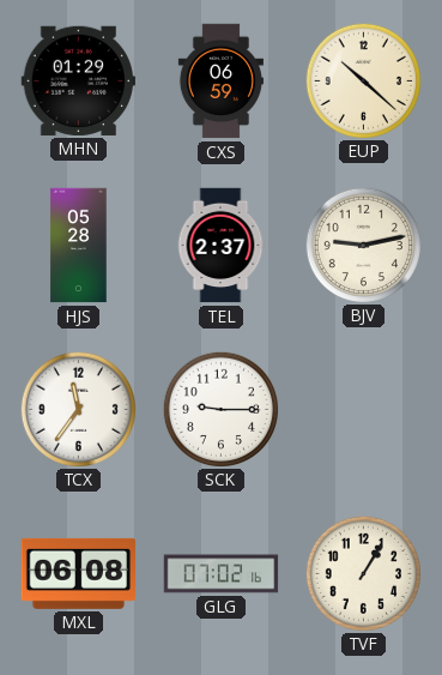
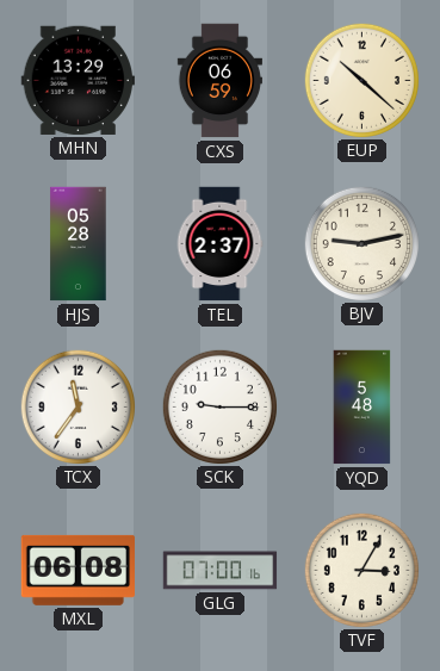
MHN: 01:29 -> 13:29 (79, 80)
YQD: none -> 5:48 (362, 408)
GLG: 07:02 -> 07:00 (221, 571)
TVF: 1:05 -> 3:05 (361, 570)
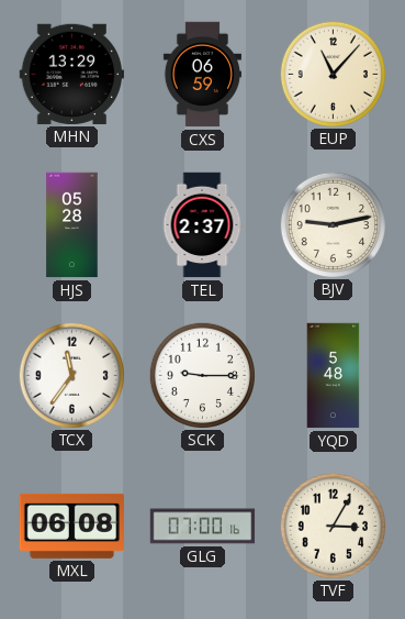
EUP: 10:22 -> 11:07 (333, 74)
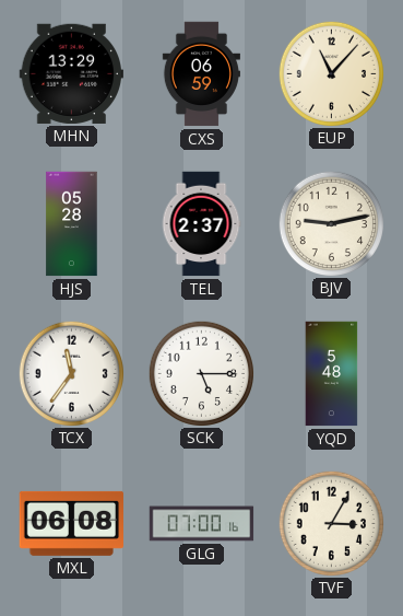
SCK: 9:15 -> 5:15 (201, 373)
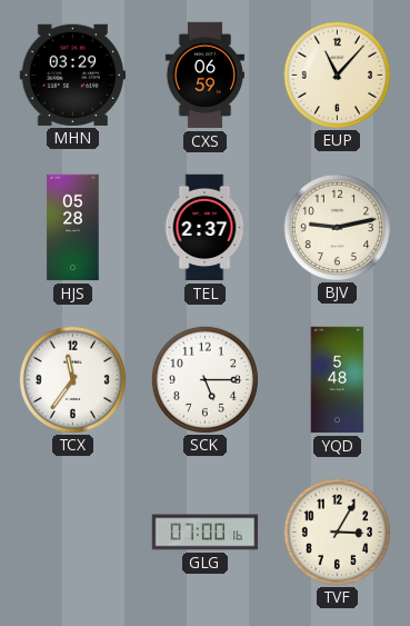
MHN: 13:29 -> 03:29 (73, 74)
MXL: 06:08 -> none (72, 523)
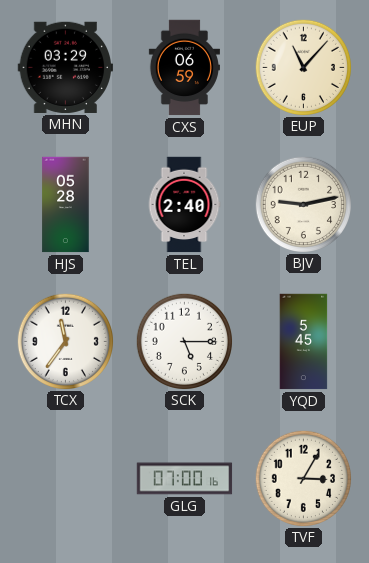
TEL: 2:37 -> 2:40 (184, 205)
YQD: 5:48 -> 5:45 (304, 342)
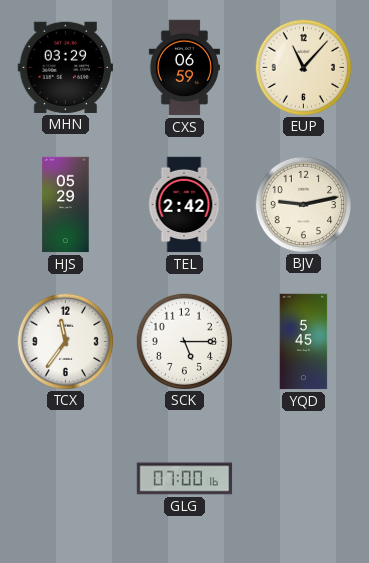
HJS: 05:28 -> 05:29 (66, 205)
TEL: 2:40 -> 2:42 (184, 205)
TVF: 3:05 -> none (303, 478)
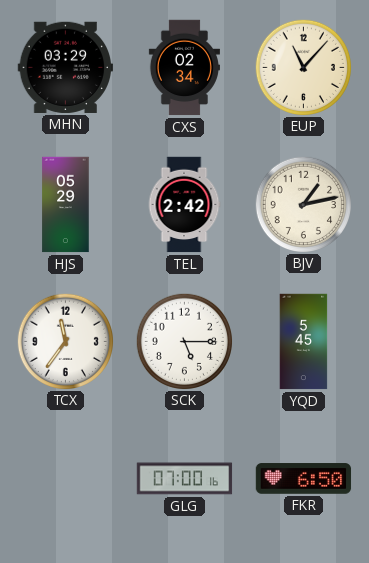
CXS: 06:59 -> 02:34 (184, 68)
BJV: 9:13 -> 1:13 (303, 204)
FKR: none -> 6:50 (304, 479)
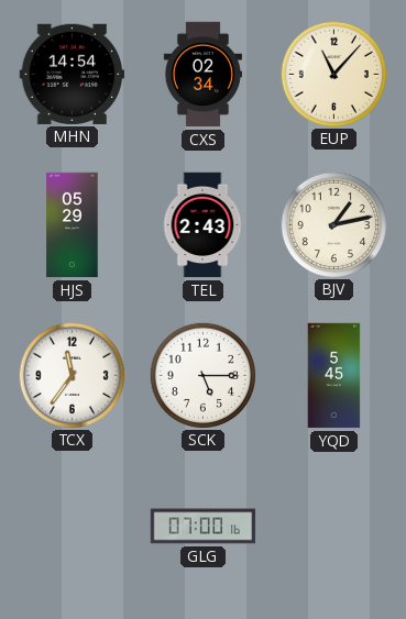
MHN: 03:29 -> 14:54 (73, 74)
TEL: 2:42 -> 2:43 (202, 225)
FKR: 6:50 -> none (304, 479)
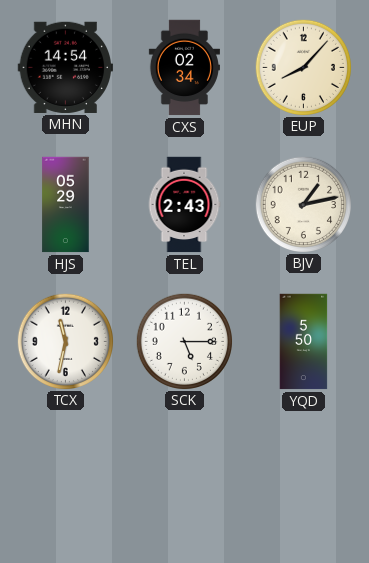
EUP: 11:07 -> 8:07 (303, 67)
TCX: 11:36 -> 11:32 (65, 341)
YQD: 5:45 -> 5:50 (304, 342)
GLG: 07:00 -> none (204, 527)
